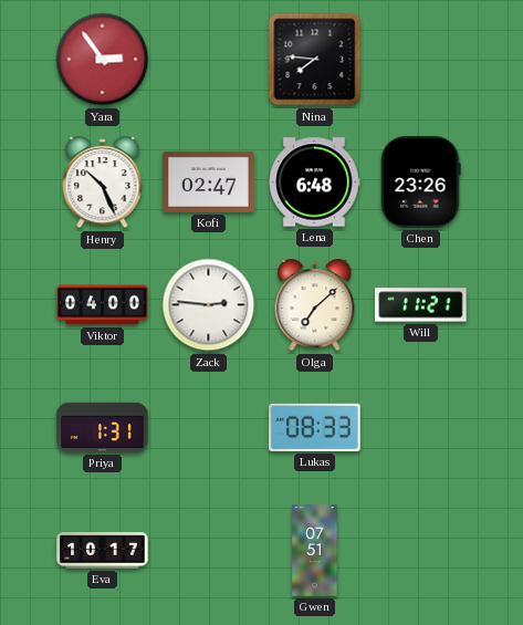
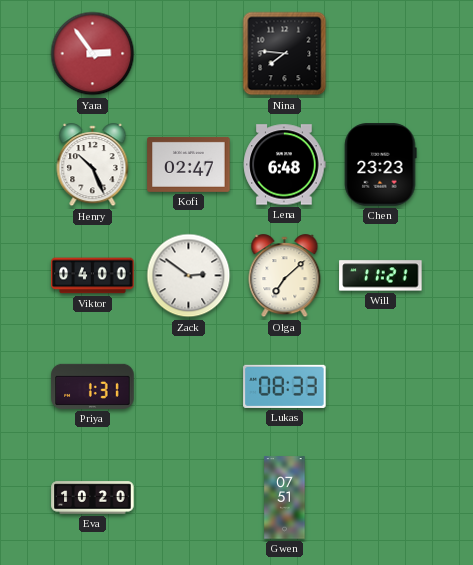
Chen: 23:26 -> 23:23 (381, 165)
Zack: 2:46 -> 2:51 (189, 276)
Eva: 10:17 -> 10:20 (93, 498)
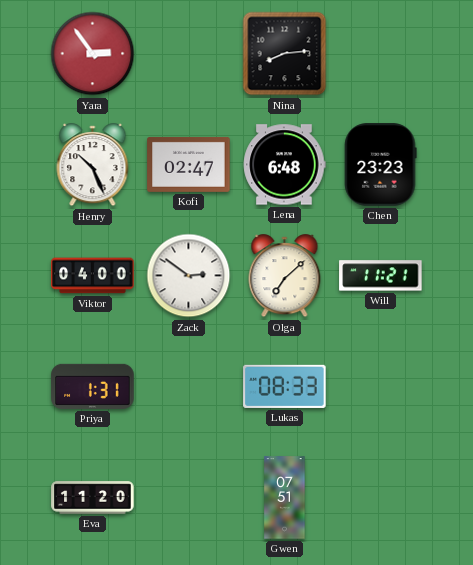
Nina: 7:46 -> 8:14 (285, 54)
Eva: 10:20 -> 11:20 (93, 498)
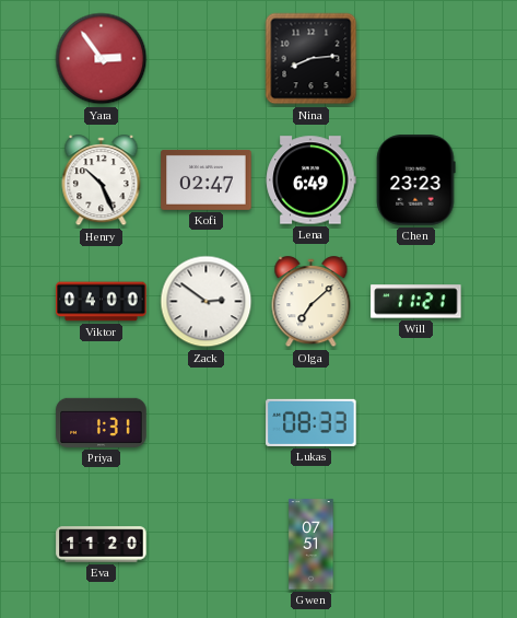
Lena: 6:48 -> 6:49 (310, 180)
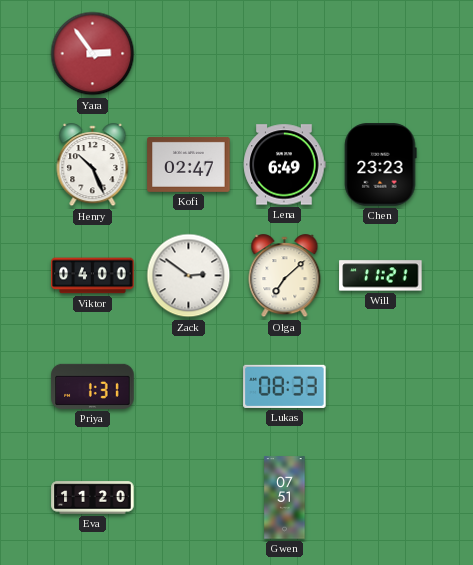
Nina: 8:14 -> none (312, 59)
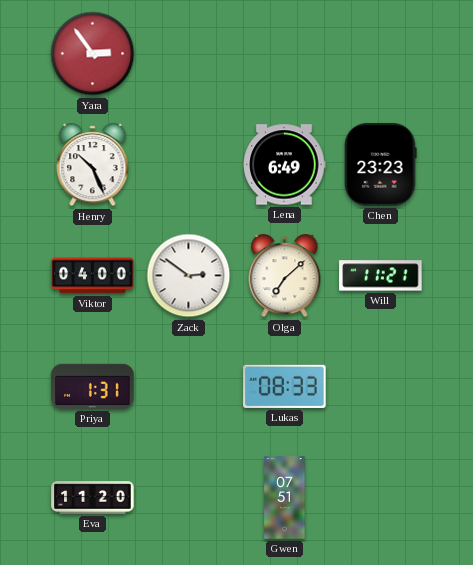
Kofi: 02:47 -> none (189, 164)
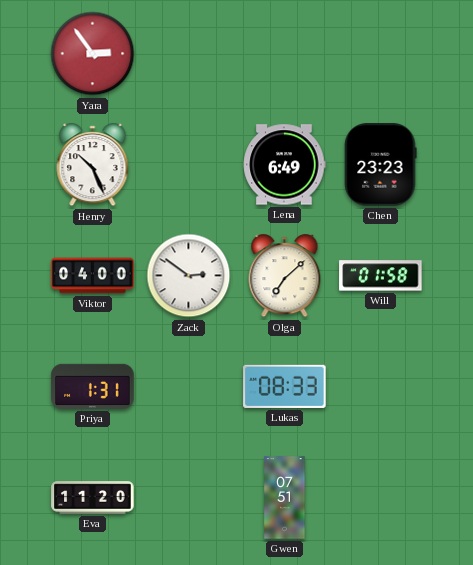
Will: 11:21 -> 01:58 (381, 276)
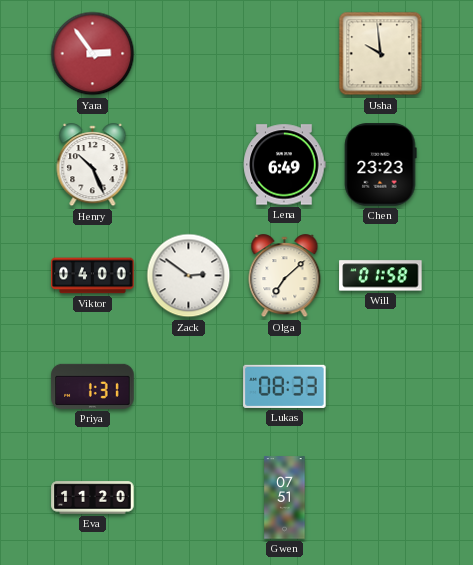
Usha: none -> 9:59 (381, 54)
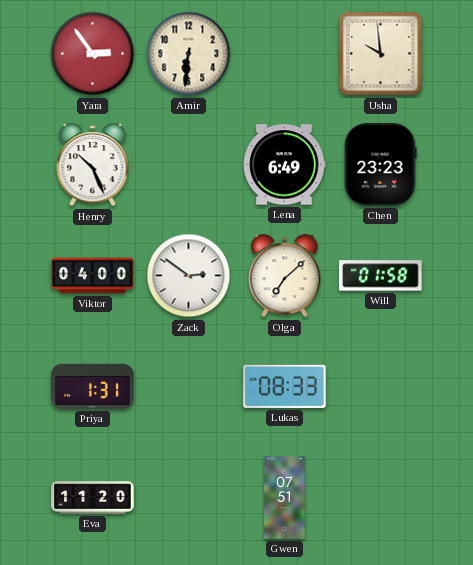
Amir: none -> 6:31 (189, 54)
